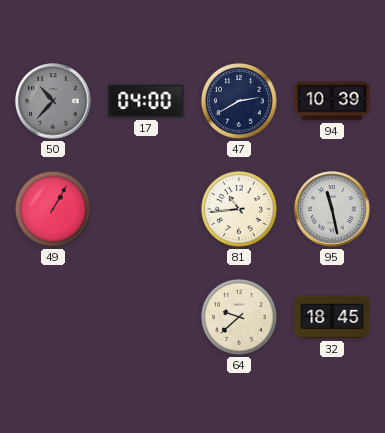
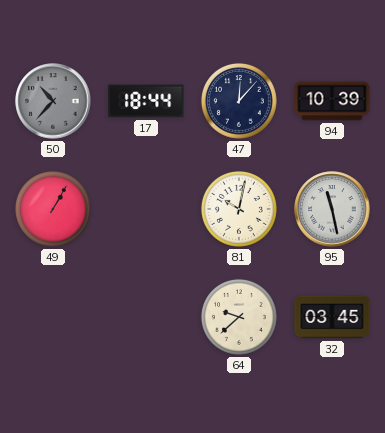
17: 04:00 -> 18:44 (146, 101)
47: 2:40 -> 12:07 (239, 101)
81: 10:44 -> 10:02 (239, 209)
32: 18:45 -> 03:45 (332, 317)
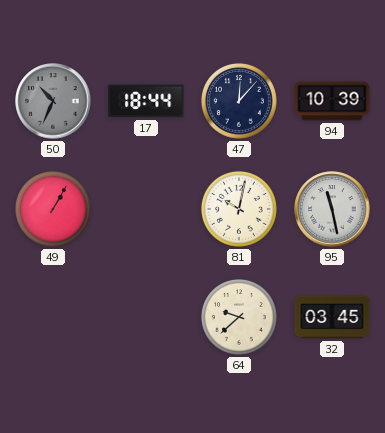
50: 10:37 -> 10:34 (53, 101)
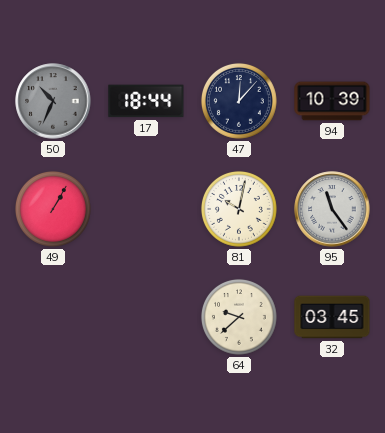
95: 11:28 -> 11:24 (332, 209)
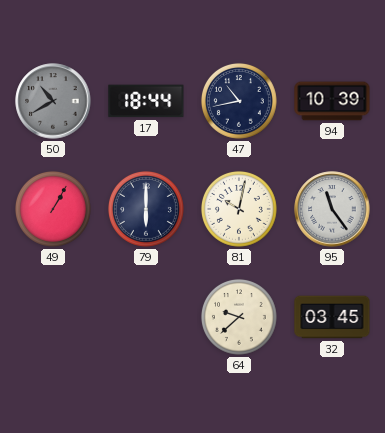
50: 10:34 -> 10:40 (53, 101)
47: 12:07 -> 10:43 (239, 101)
79: none -> 6:00 (146, 209)
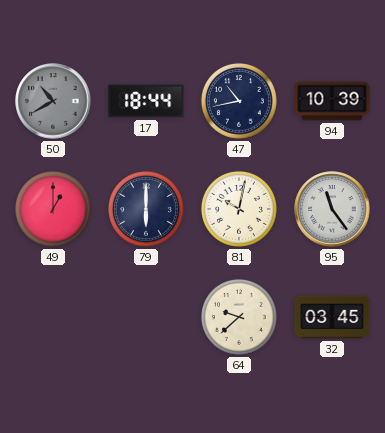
49: 1:05 -> 1:00 (53, 209)
